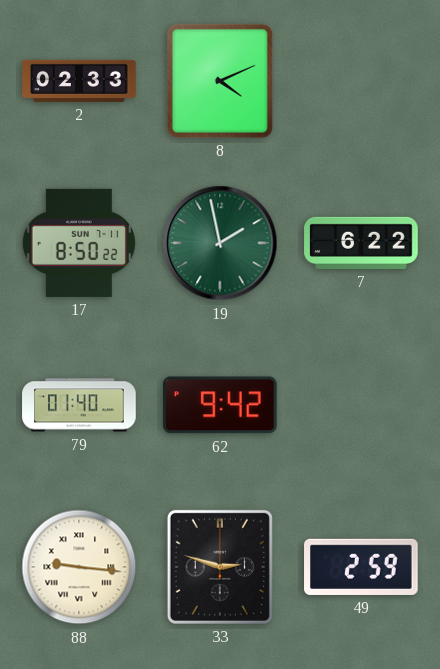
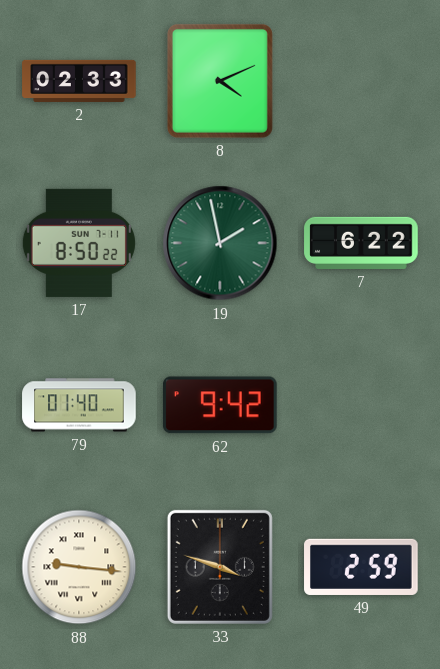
33: 2:48 -> 3:48 (220, 567)
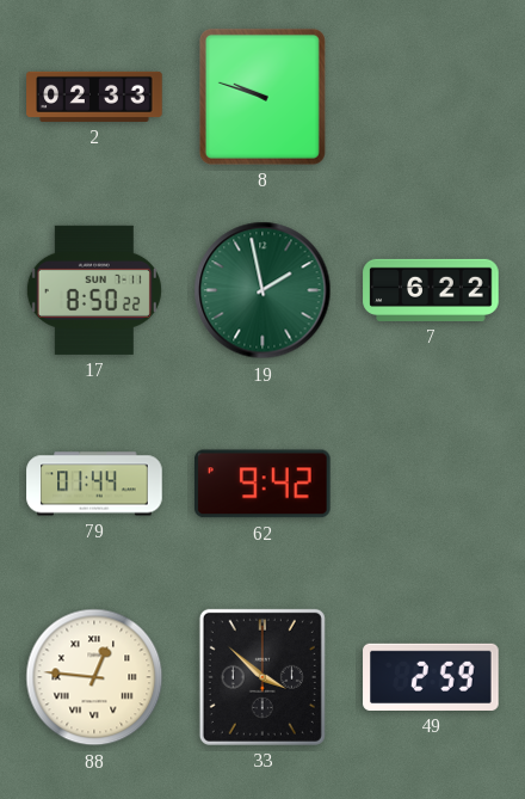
8: 4:11 -> 9:48 (262, 97)
79: 01:40 -> 01:44 (94, 484)
88: 9:16 -> 12:46 (94, 677)
33: 3:48 -> 3:52 (262, 677)
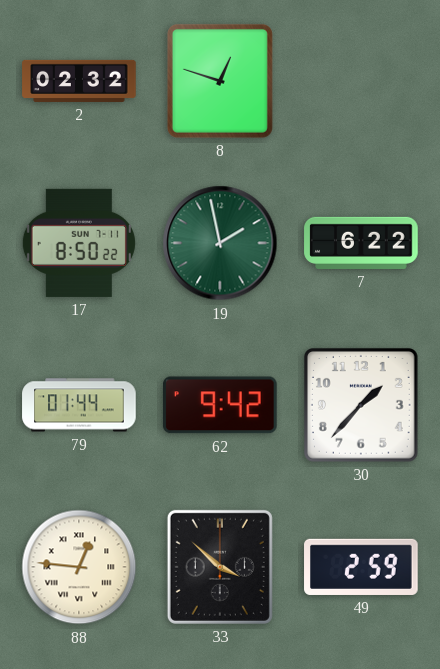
2: 02:33 -> 02:32 (79, 81)
8: 9:48 -> 12:48 (220, 81)
30: none -> 1:37 (361, 405)
